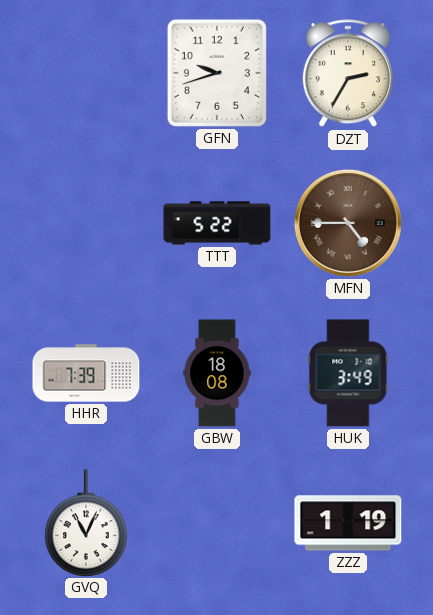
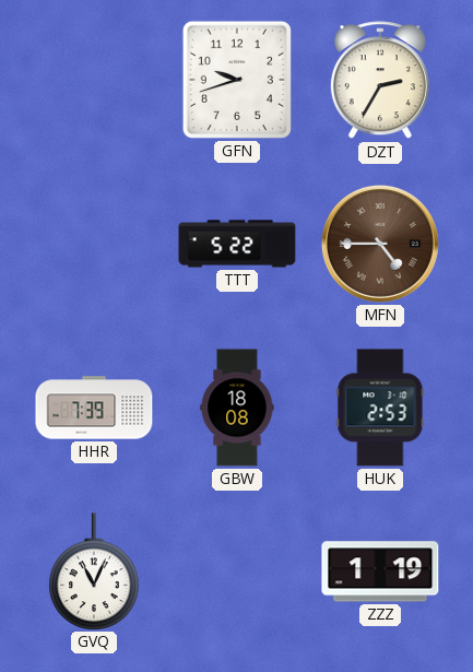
HUK: 3:49 -> 2:53 (380, 408)
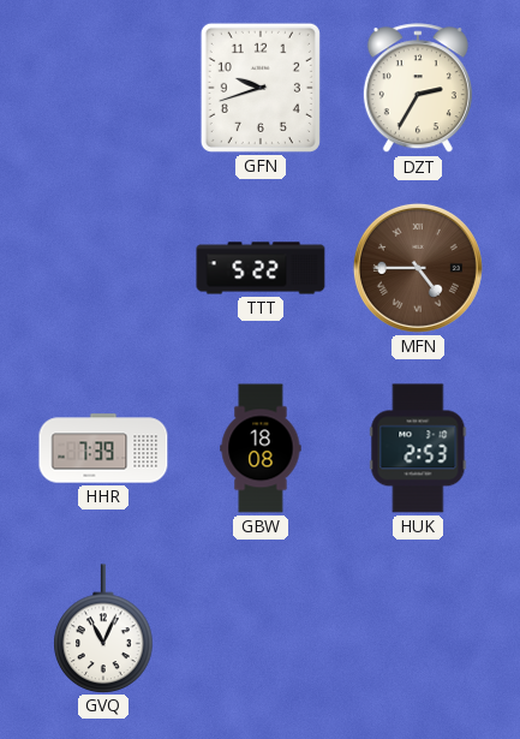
ZZZ: 1:19 -> none (380, 571)
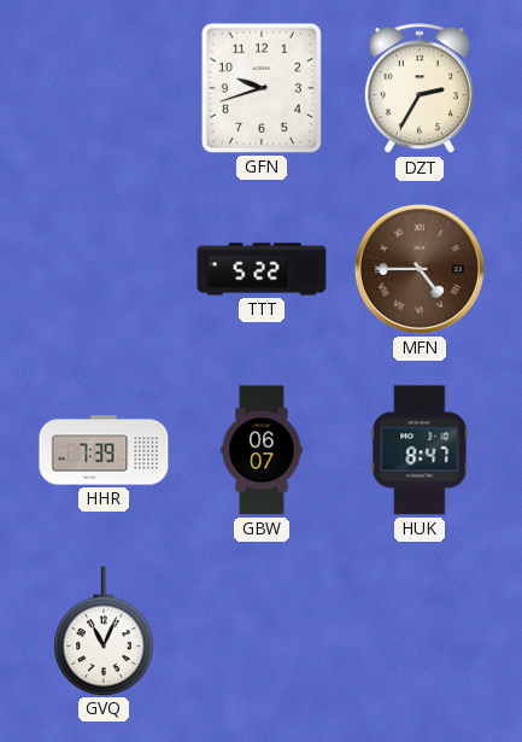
GBW: 18:08 -> 06:07 (262, 450)
HUK: 2:53 -> 8:47 (420, 450)
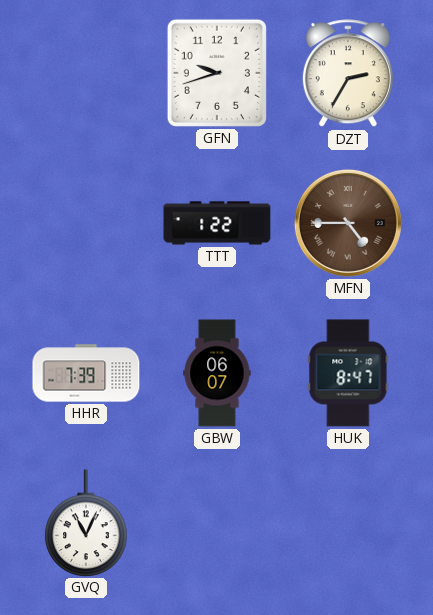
TTT: 5:22 -> 1:22 (217, 223)
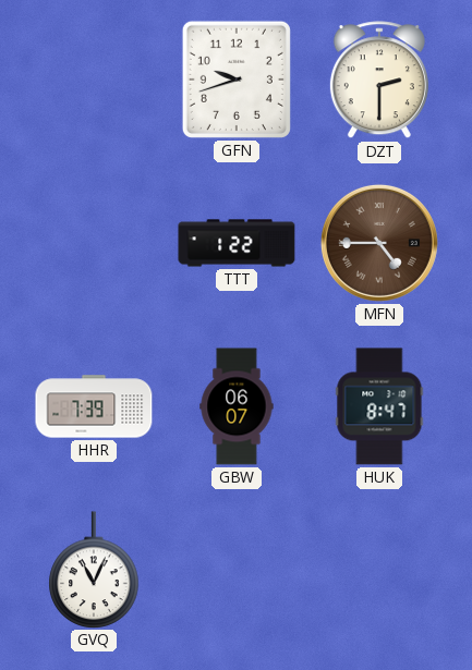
DZT: 2:35 -> 2:30 (379, 81)
